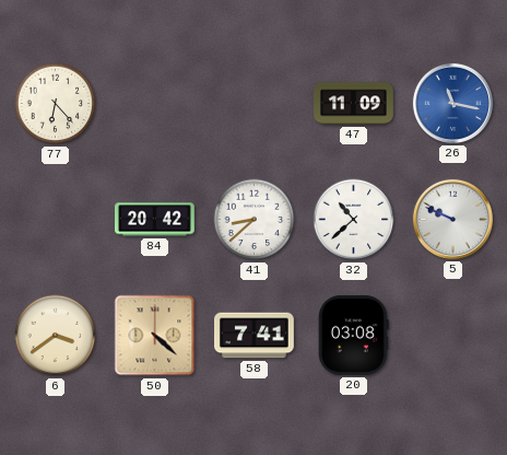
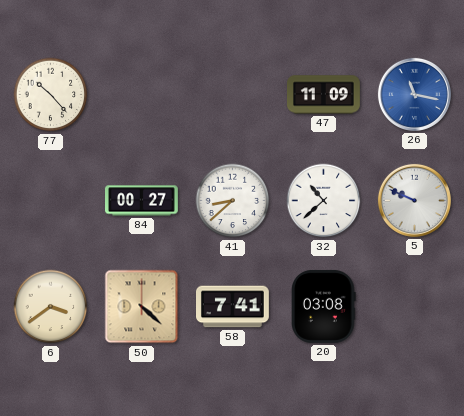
77: 6:23 -> 10:23 (51, 95)
84: 20:42 -> 00:27 (142, 201)
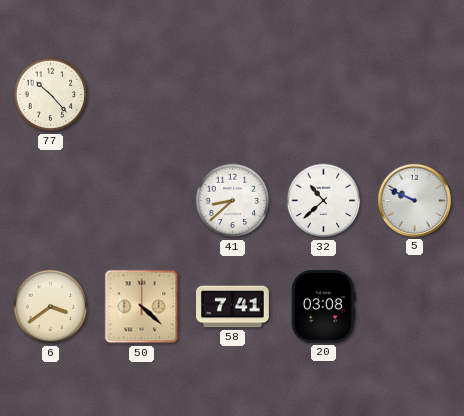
47: 11:09 -> none (324, 95)
26: 11:17 -> none (414, 94)
84: 00:27 -> none (142, 201)
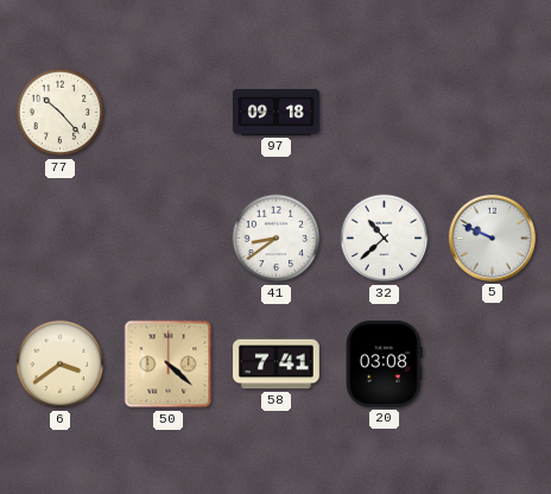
97: none -> 09:18 (275, 113)
41: 8:38 -> 8:39 (277, 239)
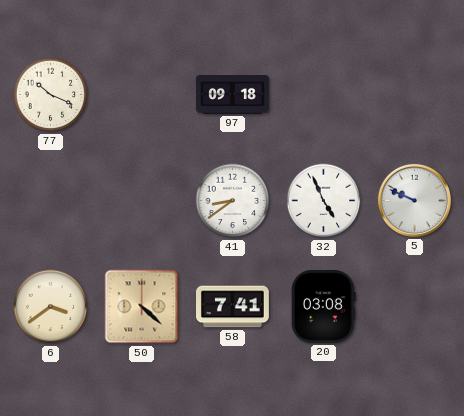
77: 10:23 -> 10:19 (51, 95)
32: 10:38 -> 4:56 (324, 201)
